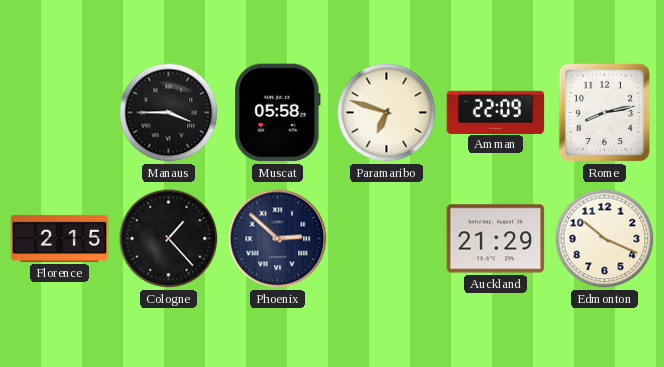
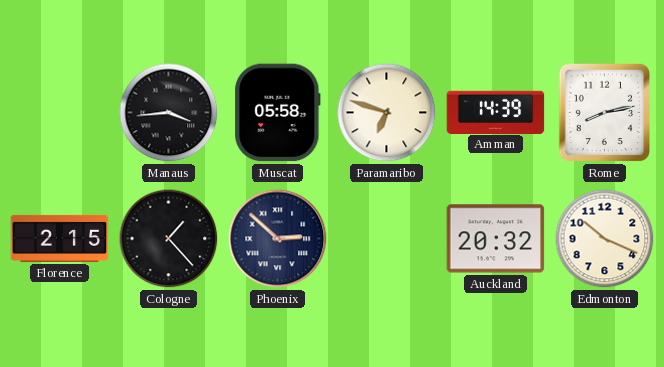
Manaus: 3:45 -> 3:44 (169, 113)
Amman: 22:09 -> 14:39 (496, 112)
Auckland: 21:29 -> 20:32 (496, 239)
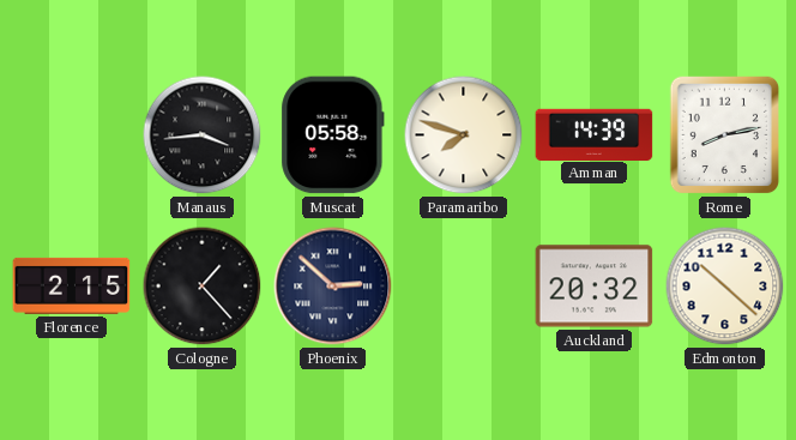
Paramaribo: 6:48 -> 7:48 (464, 135)
Edmonton: 10:19 -> 10:22 (725, 287)
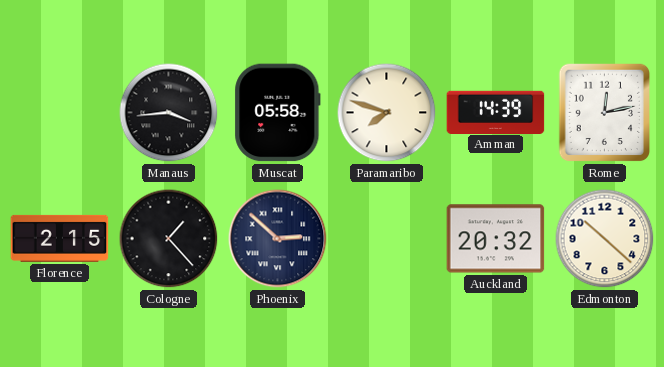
Rome: 8:13 -> 12:13 (605, 113)
